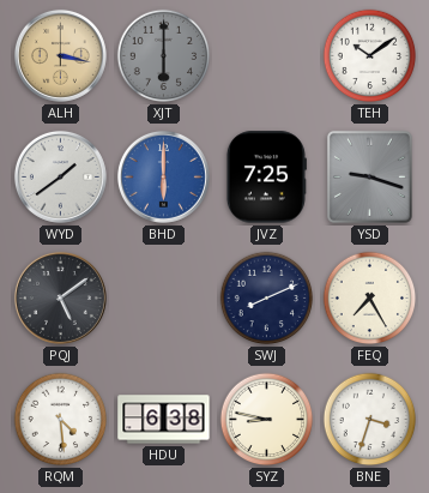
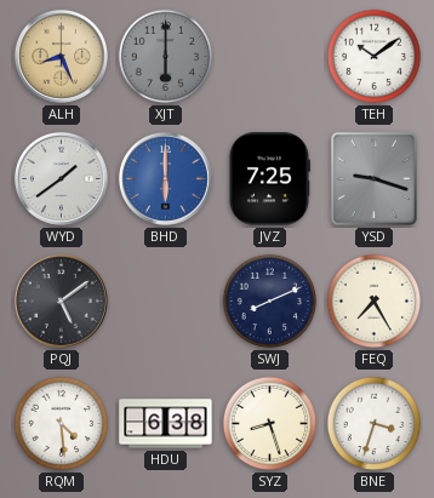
ALH: 3:17 -> 8:26 (61, 56)
SYZ: 8:47 -> 8:27 (270, 424)
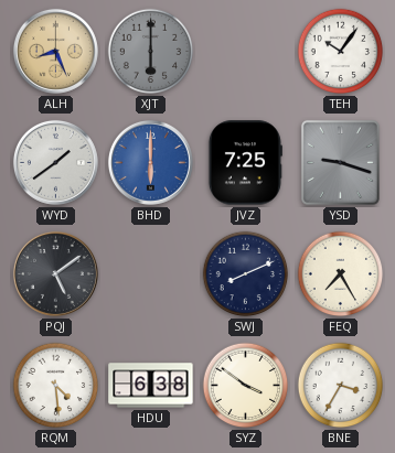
TEH: 10:09 -> 10:06 (341, 52)
SYZ: 8:27 -> 3:51 (246, 386)
BNE: 3:33 -> 3:35 (341, 386)
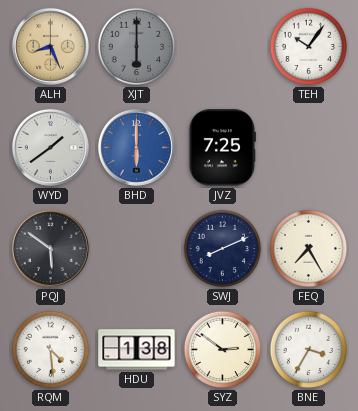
YSD: 9:18 -> none (340, 162)
PQJ: 5:09 -> 5:51 (50, 248)
HDU: 6:38 -> 1:38 (137, 350)
SYZ: 3:51 -> 2:51 (223, 350)
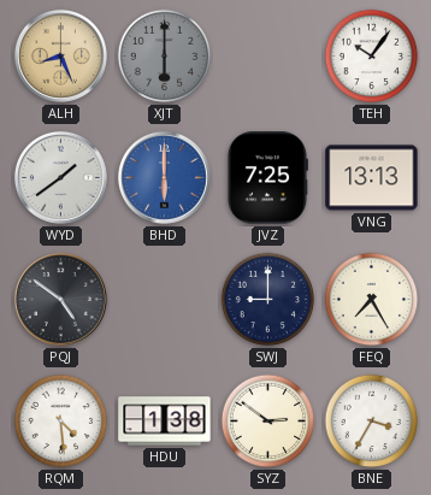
VNG: none -> 13:13 (372, 178)
PQJ: 5:51 -> 4:51 (60, 299)
SWJ: 8:11 -> 9:00 (268, 300)
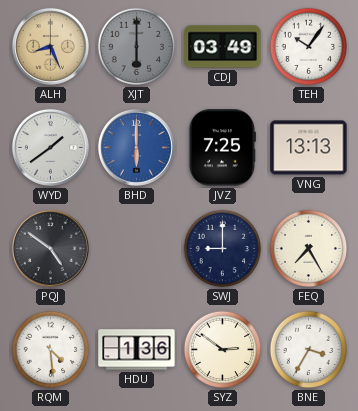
CDJ: none -> 03:49 (223, 47)
HDU: 1:38 -> 1:36 (137, 350)
